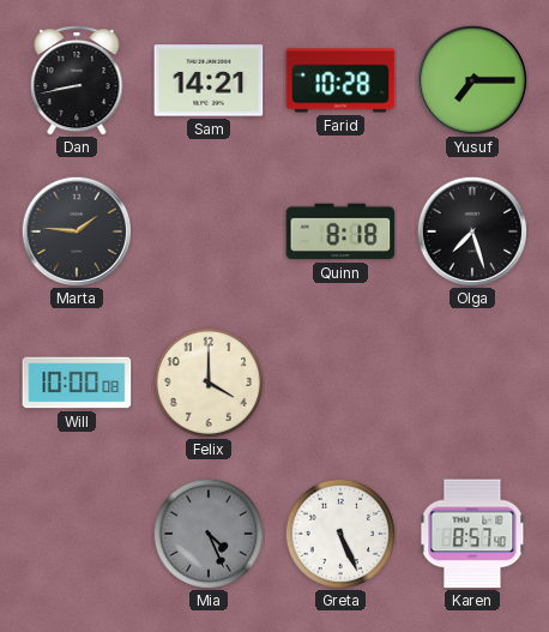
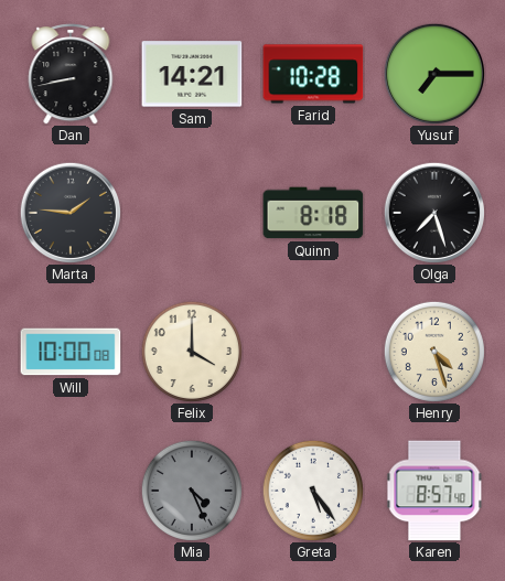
Henry: none -> 4:27 (434, 352)
Greta: 5:26 -> 5:24 (313, 491)
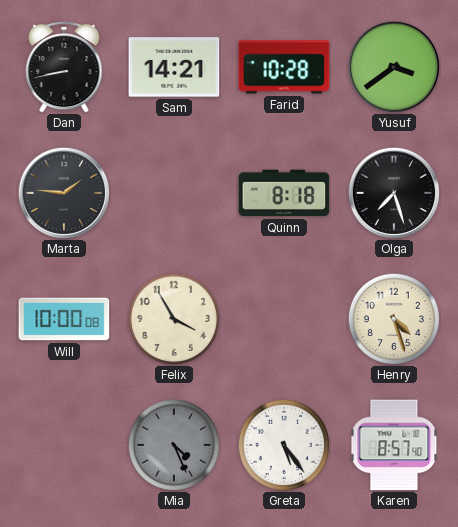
Yusuf: 7:15 -> 3:39 (393, 66)
Felix: 4:00 -> 3:55 (174, 319)
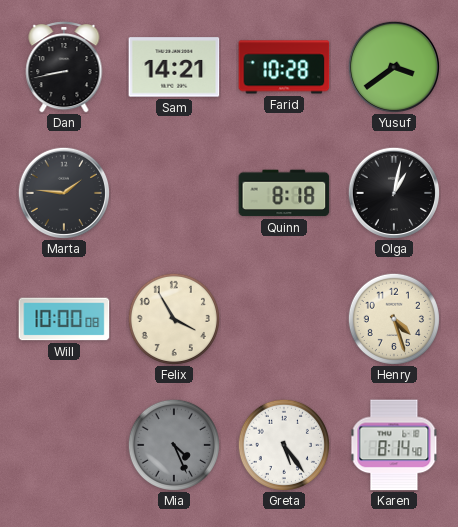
Olga: 7:27 -> 1:02 (393, 192)
Karen: 8:57 -> 8:14 (394, 445)
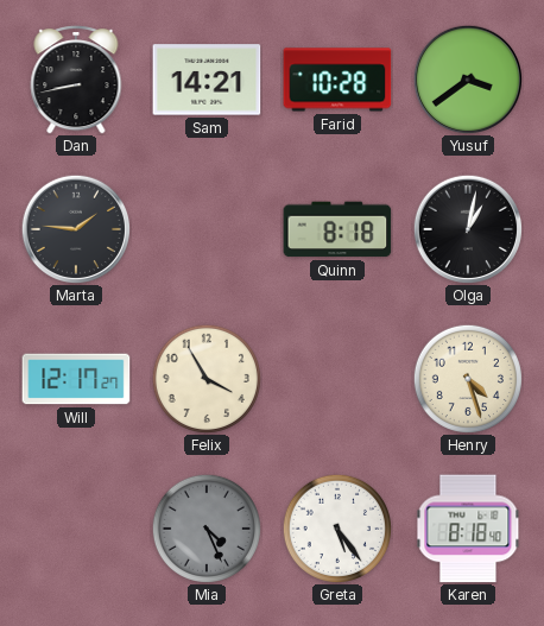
Will: 10:00 -> 12:17 (76, 379)
Karen: 8:14 -> 8:18 (468, 529)
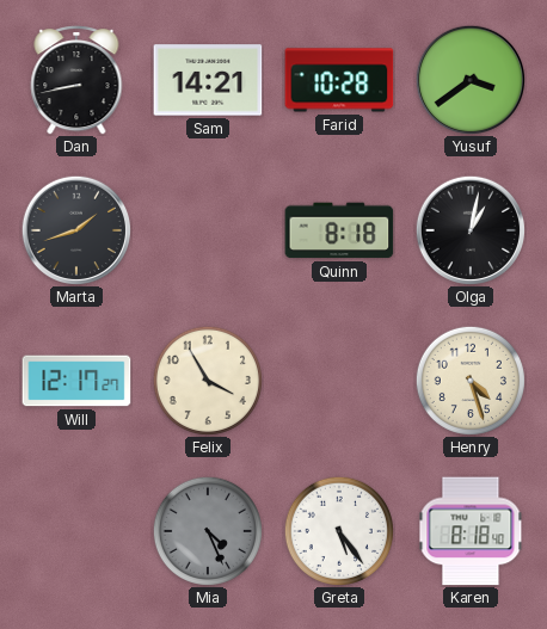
Marta: 1:46 -> 1:42 (75, 229)
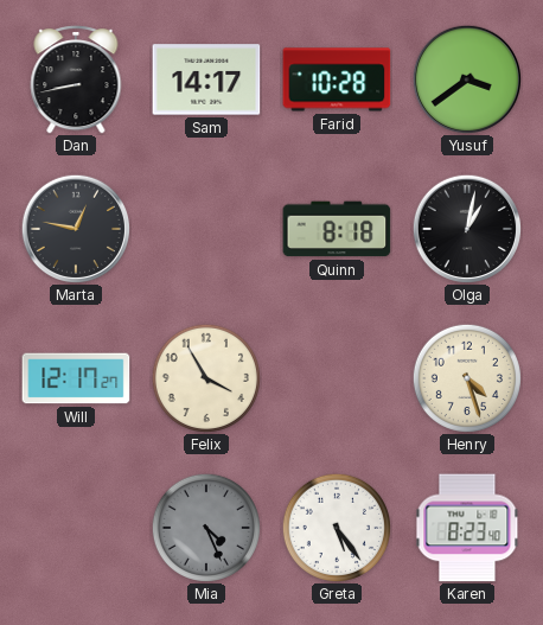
Sam: 14:21 -> 14:17 (206, 79)
Marta: 1:42 -> 12:47 (75, 228)
Karen: 8:18 -> 8:23 (467, 528)
